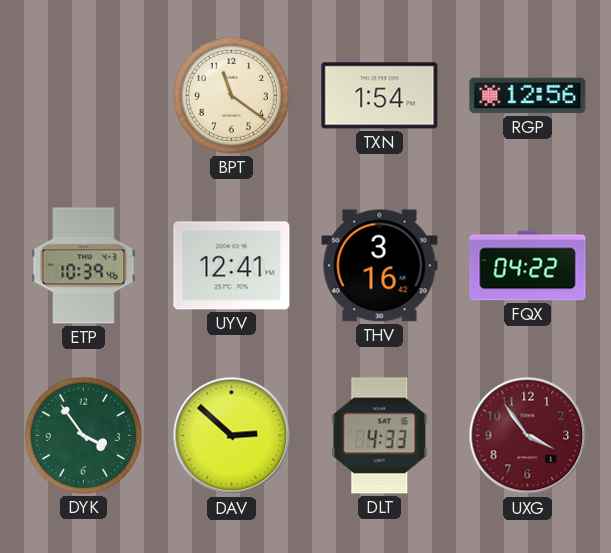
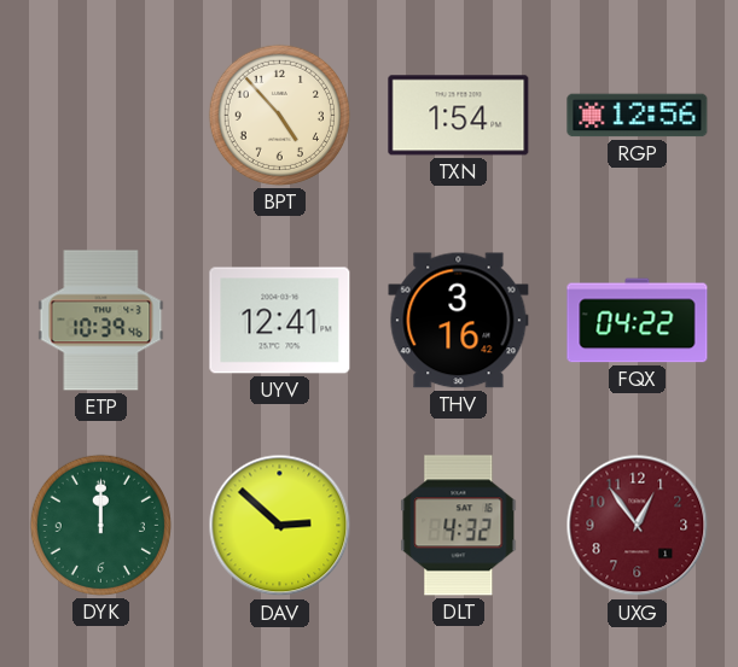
BPT: 11:21 -> 4:53 (279, 115)
DYK: 3:54 -> 12:00 (100, 525)
DLT: 4:33 -> 4:32 (459, 526)
UXG: 3:54 -> 12:54 (638, 526)
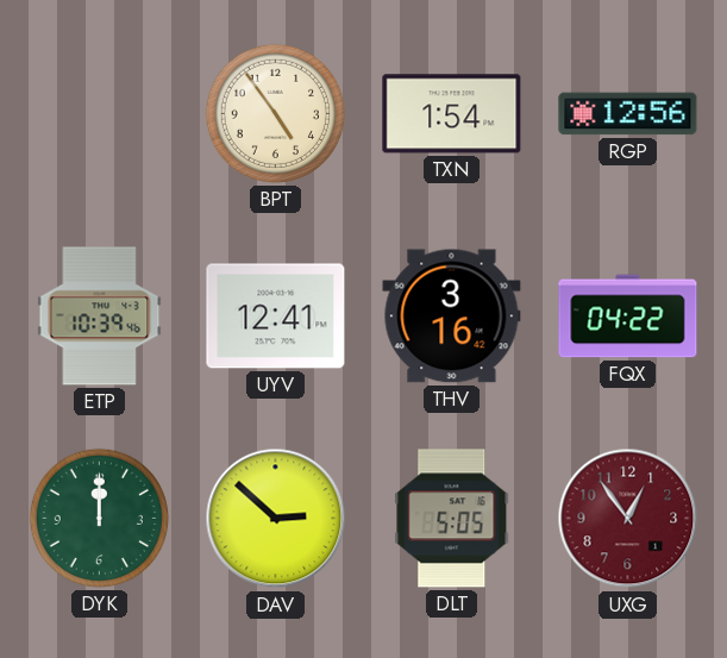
BPT: 4:53 -> 4:54 (275, 113)
DLT: 4:32 -> 5:05 (452, 519)
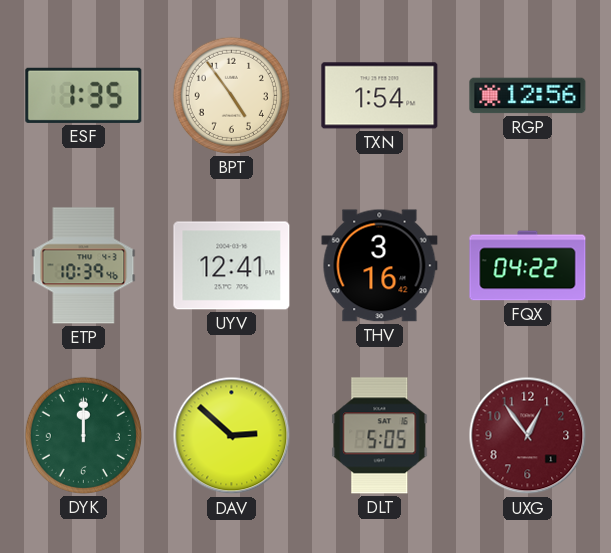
ESF: none -> 1:35 (84, 95)
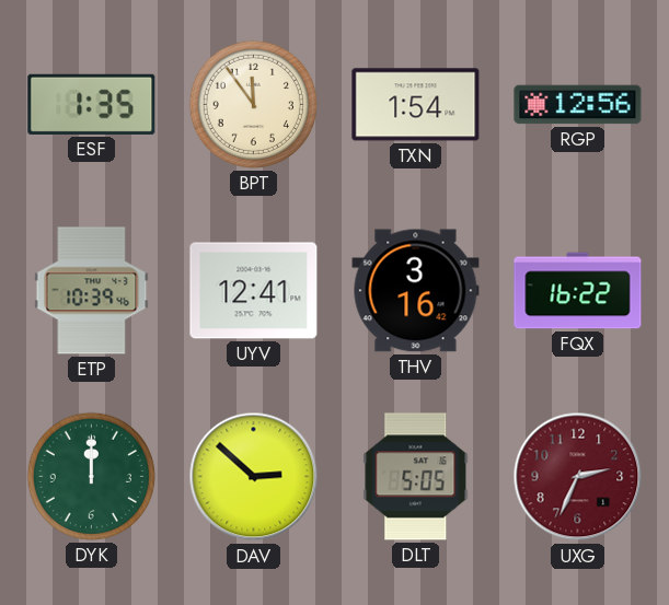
BPT: 4:54 -> 11:54 (253, 104)
FQX: 04:22 -> 16:22 (578, 291)
UXG: 12:54 -> 2:34 (578, 477)
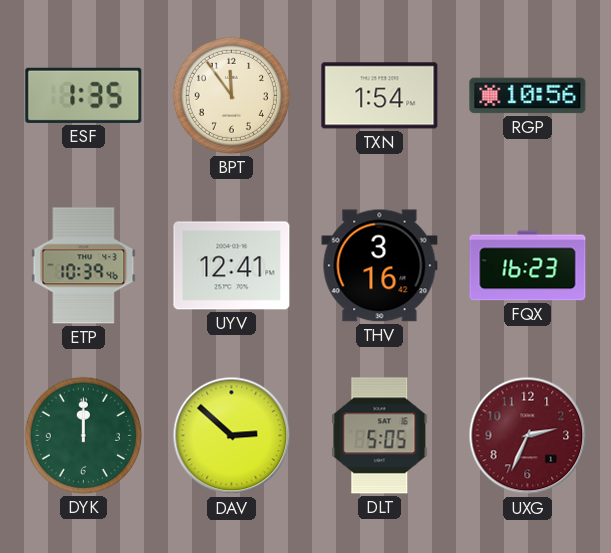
RGP: 12:56 -> 10:56 (528, 96)
FQX: 16:22 -> 16:23 (528, 266)
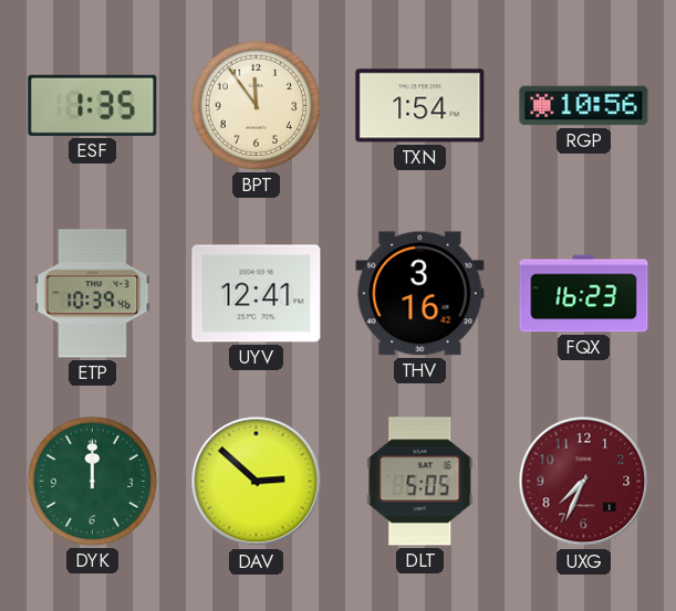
UXG: 2:34 -> 7:34 (584, 482)
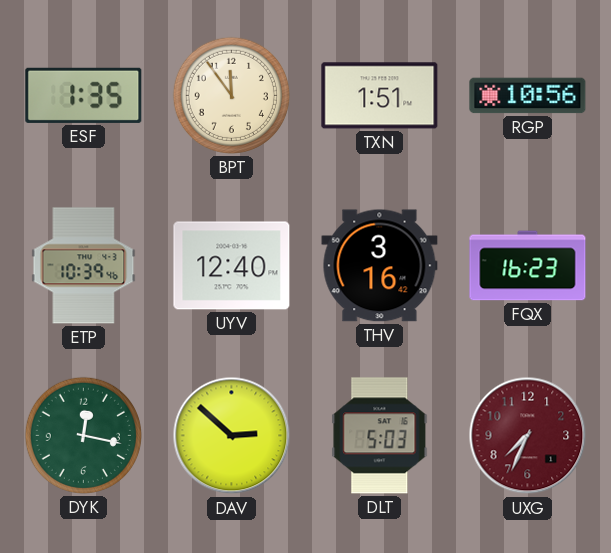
TXN: 1:54 -> 1:51 (380, 96)
UYV: 12:41 -> 12:40 (232, 266)
DYK: 12:00 -> 12:17 (83, 435)
DLT: 5:05 -> 5:03 (380, 436)
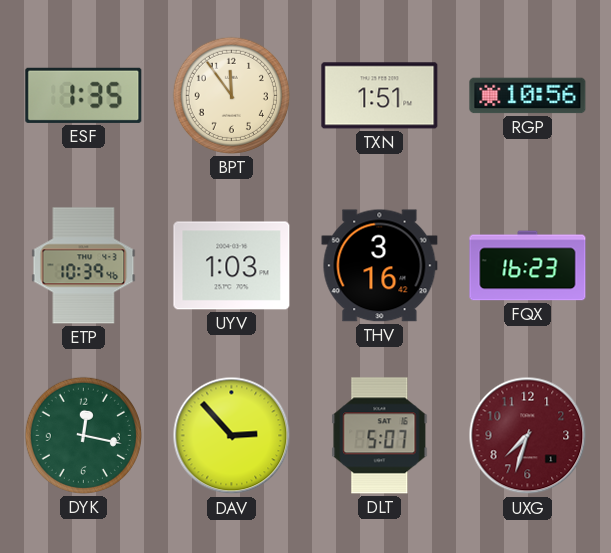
UYV: 12:40 -> 1:03 (232, 266)
DAV: 2:52 -> 2:53 (232, 436)
DLT: 5:03 -> 5:07 (380, 436)
UXG: 7:34 -> 7:33 (528, 436)
